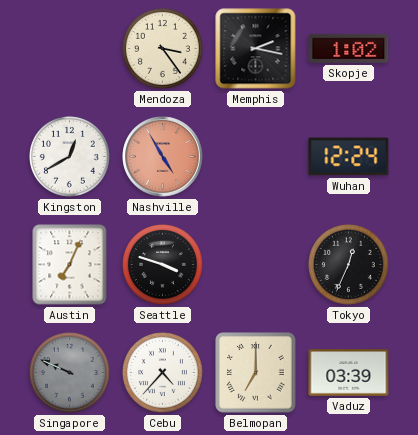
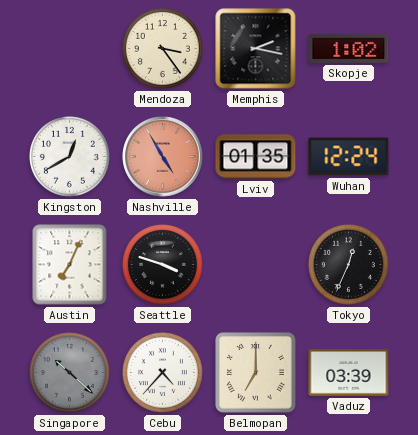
Lviv: none -> 01:35 (256, 157)
Singapore: 9:49 -> 10:22 (69, 372)
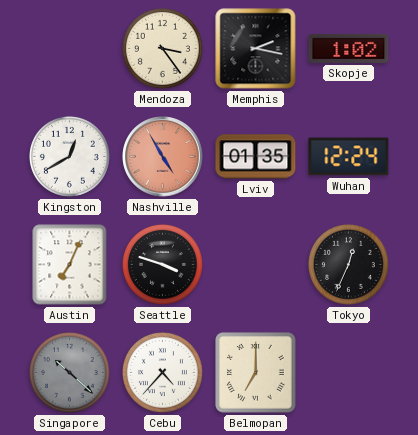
Vaduz: 03:39 -> none (349, 373)
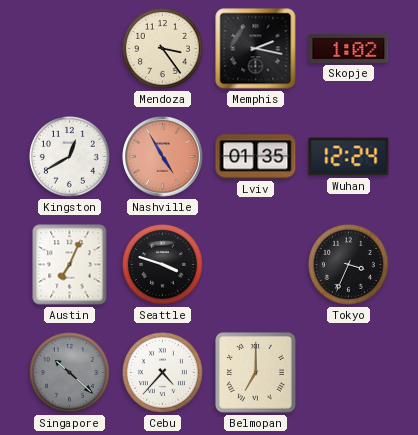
Tokyo: 12:34 -> 3:34 (348, 264)
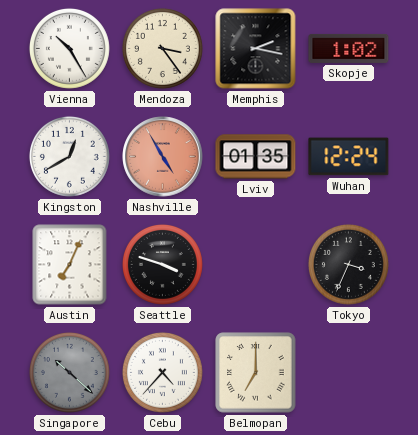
Vienna: none -> 10:25 (69, 48)
